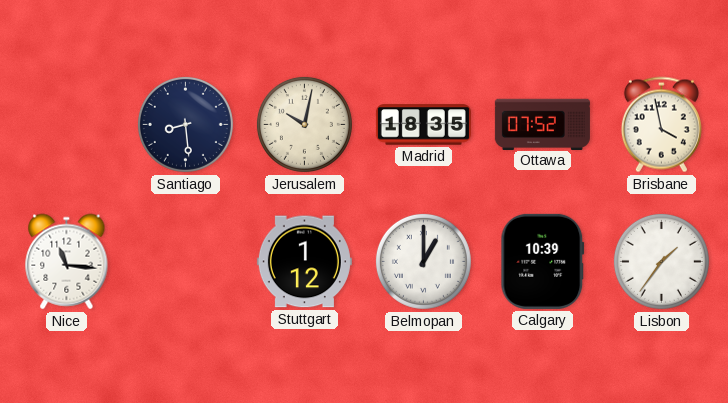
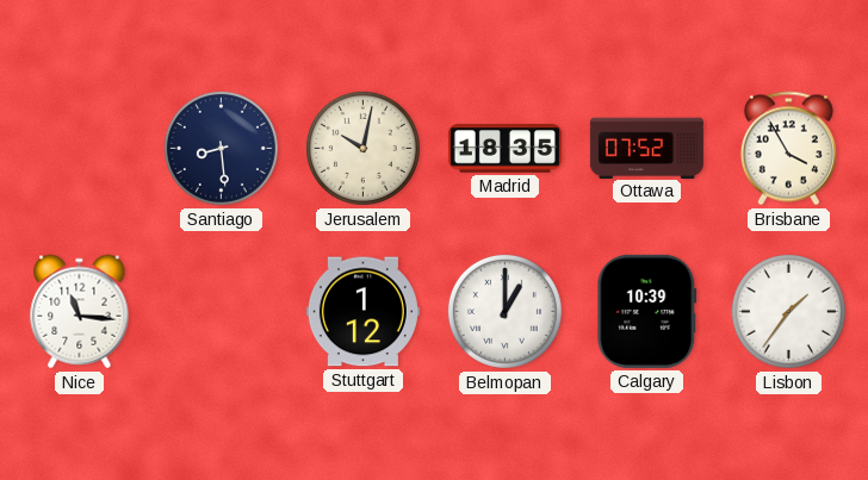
Brisbane: 3:58 -> 3:55 (788, 149)
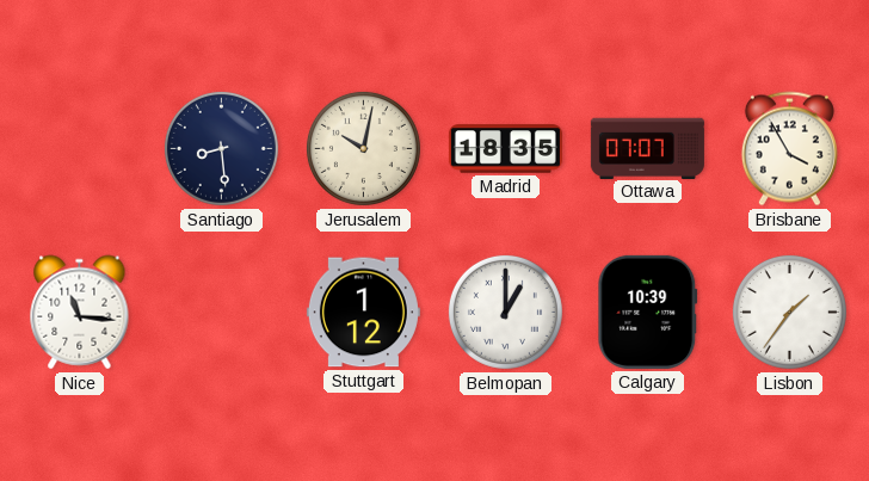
Ottawa: 07:52 -> 07:07 (647, 148)
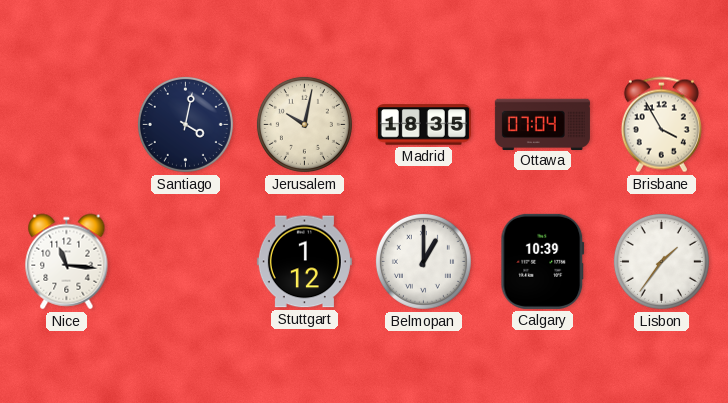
Santiago: 8:29 -> 4:02 (185, 124)
Ottawa: 07:07 -> 07:04 (542, 124)
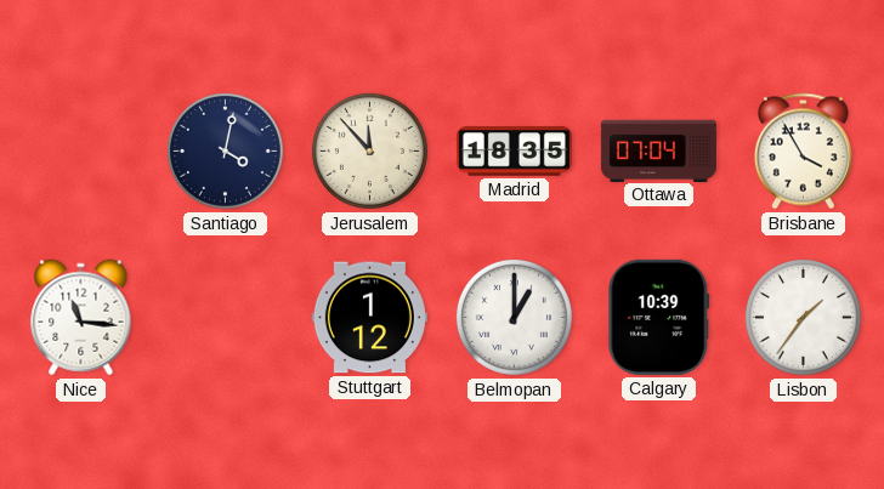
Jerusalem: 10:02 -> 11:53 (369, 150)
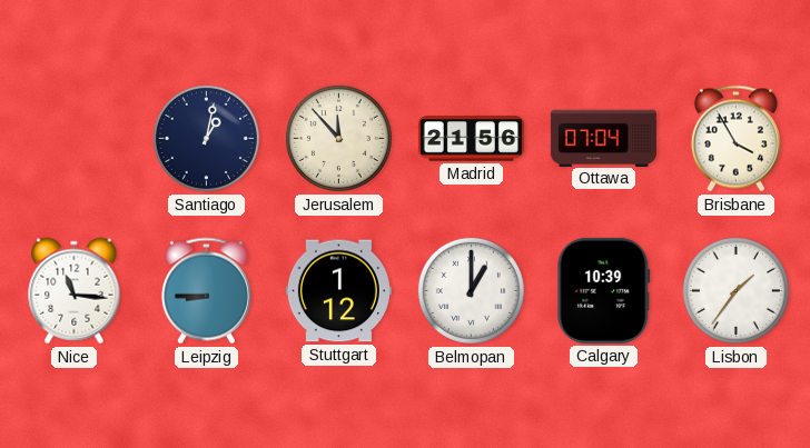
Santiago: 4:02 -> 1:02 (206, 138)
Madrid: 18:35 -> 21:56 (471, 139)
Leipzig: none -> 8:45 (206, 291)
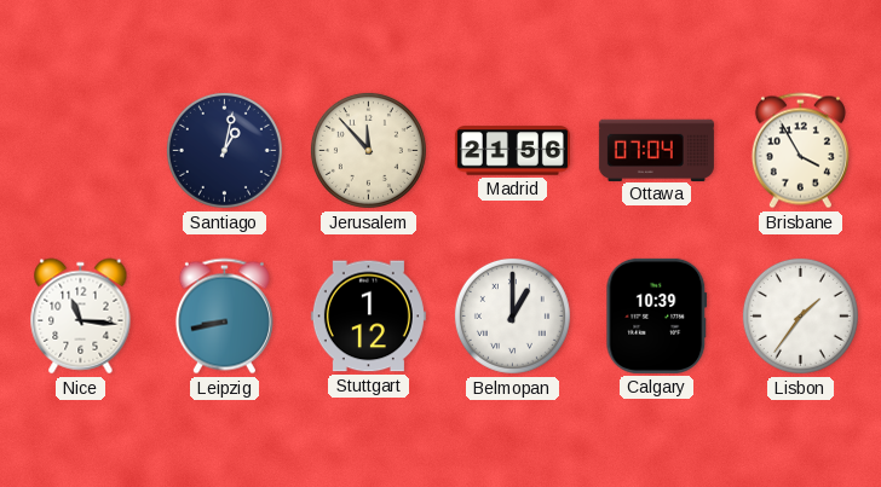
Leipzig: 8:45 -> 8:43 (224, 317)
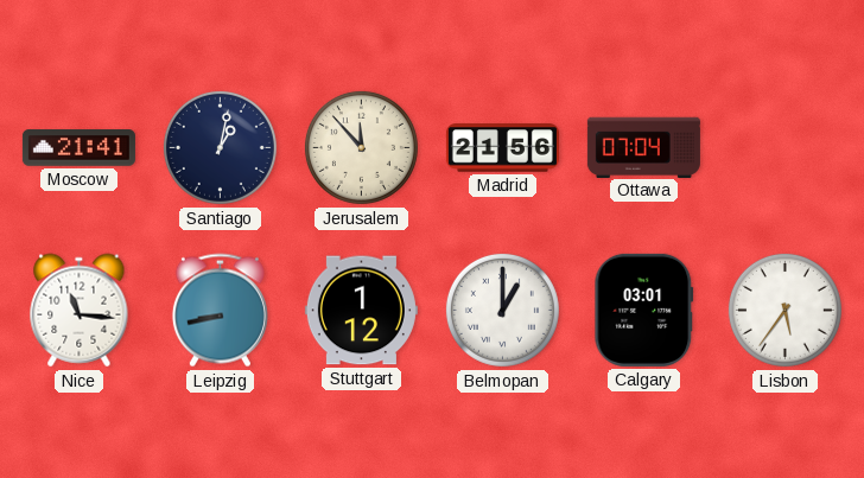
Moscow: none -> 21:41 (78, 148)
Brisbane: 3:55 -> none (800, 151)
Calgary: 10:39 -> 03:01 (644, 310)
Lisbon: 1:36 -> 5:36 (784, 310)
